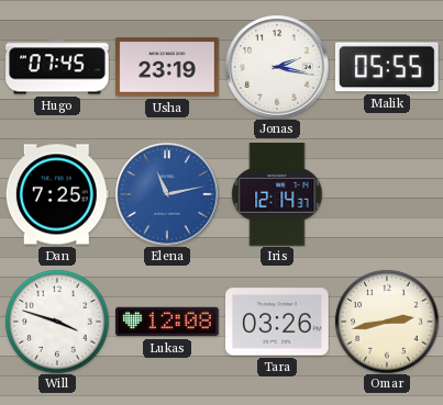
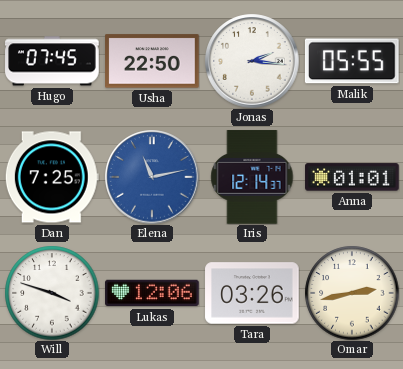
Usha: 23:19 -> 22:50 (152, 61)
Jonas: 2:17 -> 2:16 (252, 61)
Anna: none -> 01:01 (352, 177)
Lukas: 12:08 -> 12:06 (152, 293)
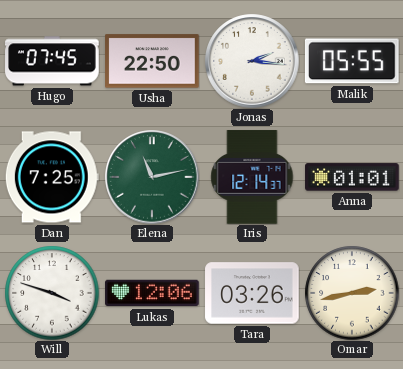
Elena dial: blue -> green (152, 177)
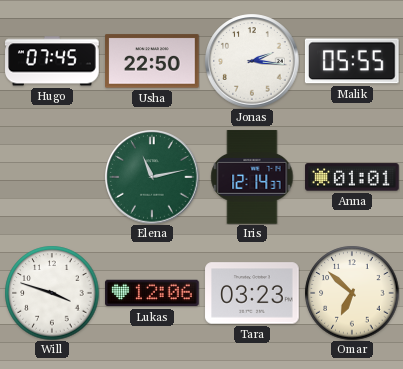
Dan: 7:25 -> none (52, 177)
Tara: 03:26 -> 03:23 (252, 293)
Omar: 2:43 -> 6:52 (352, 293)
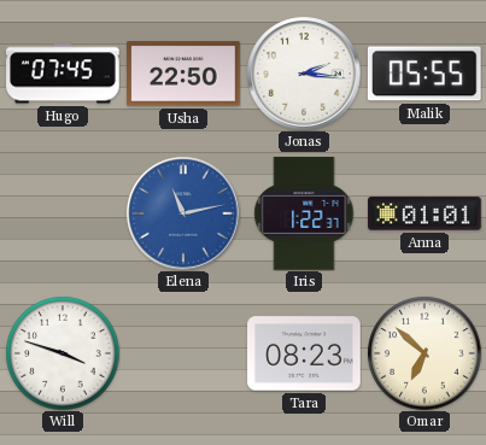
Elena dial: green -> blue (183, 213)
Iris: 12:14 -> 1:22 (304, 213)
Lukas: 12:06 -> none (152, 293)
Tara: 03:23 -> 08:23 (304, 353)
